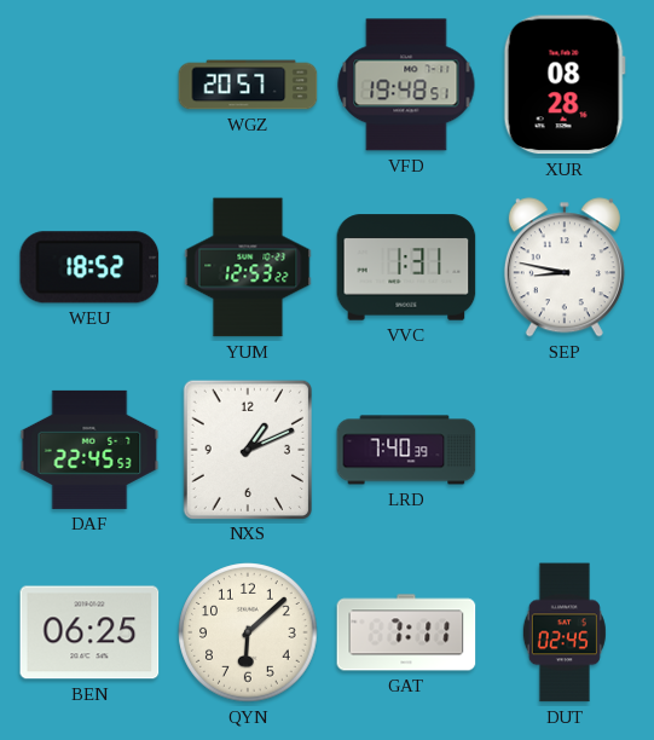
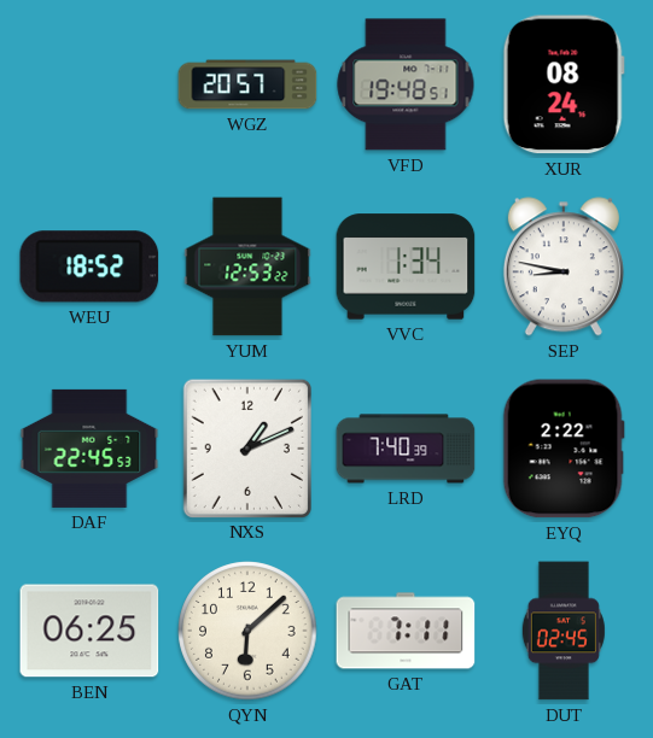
XUR: 08:28 -> 08:24 (564, 84)
VVC: 1:31 -> 1:34 (406, 266)
EYQ: none -> 2:22 (564, 449)
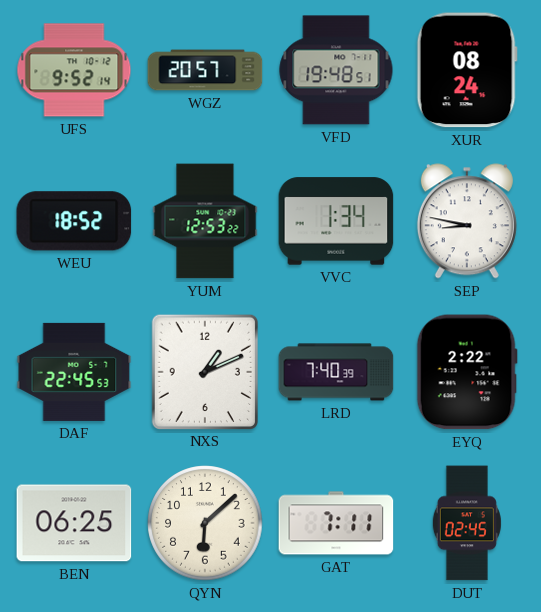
UFS: none -> 9:52 (74, 70)
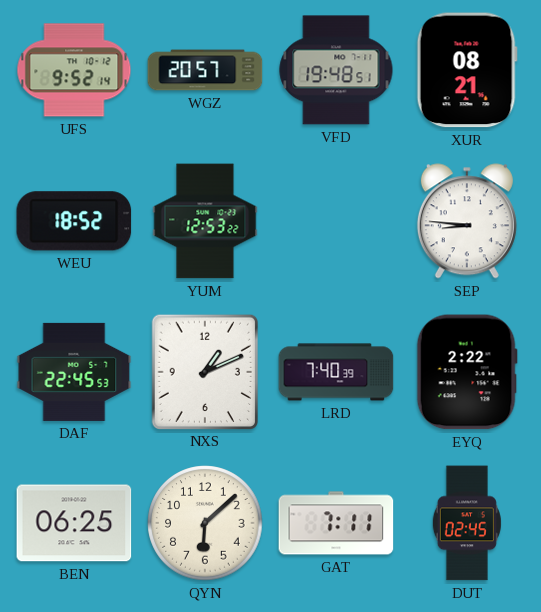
XUR: 08:24 -> 08:21 (467, 70)
VVC: 1:34 -> none (336, 221)
SEP: 8:47 -> 8:46 (467, 221)
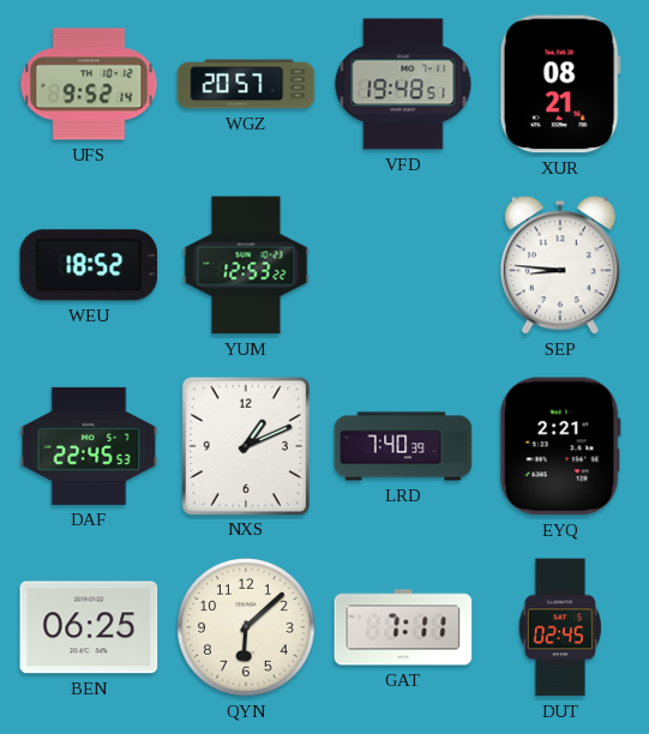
EYQ: 2:22 -> 2:21 (560, 446)
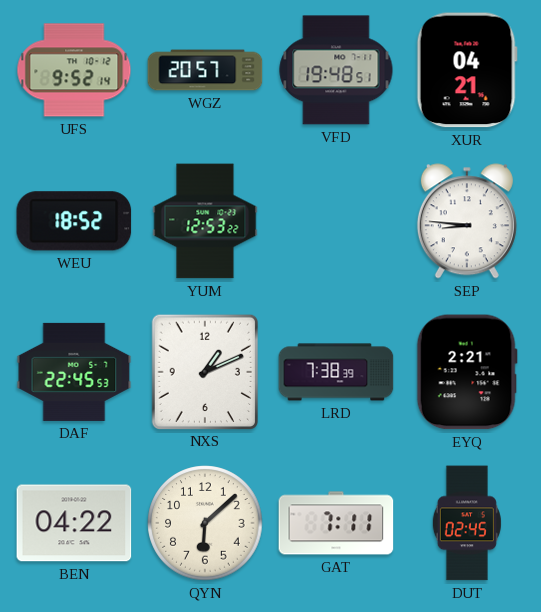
XUR: 08:21 -> 04:21 (467, 70)
LRD: 7:40 -> 7:38 (336, 372)
BEN: 06:25 -> 04:22 (74, 523)
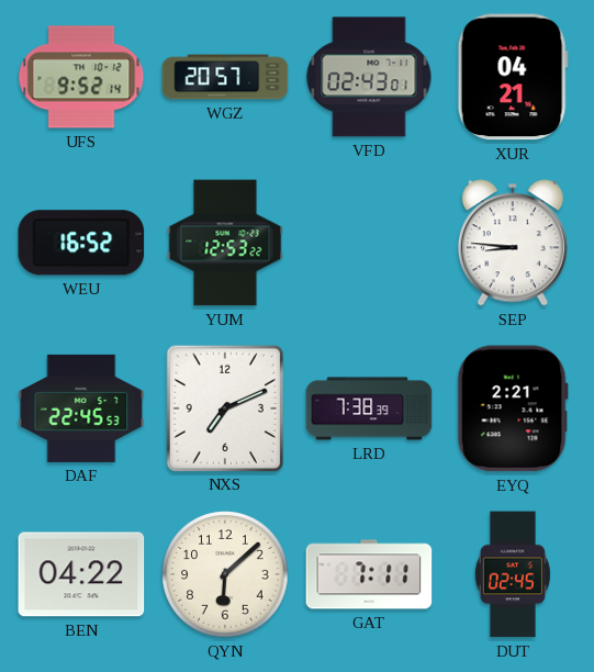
VFD: 19:48 -> 02:43 (369, 77)
WEU: 18:52 -> 16:52 (81, 243)
NXS: 1:11 -> 7:11 (224, 407)
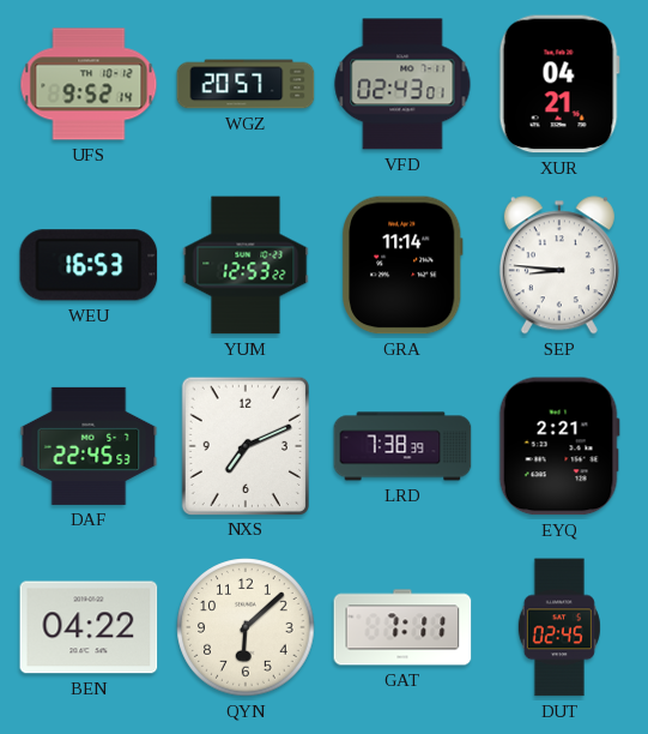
WEU: 16:52 -> 16:53 (89, 265)
GRA: none -> 11:14 (404, 265)
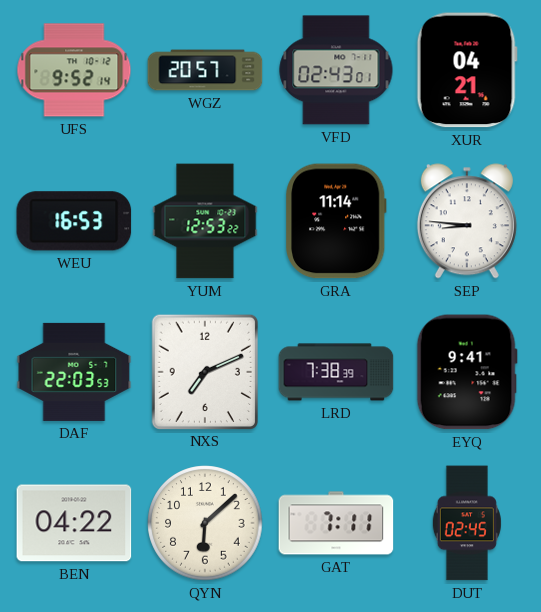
DAF: 22:45 -> 22:03 (74, 372)
EYQ: 2:21 -> 9:41 (467, 372)
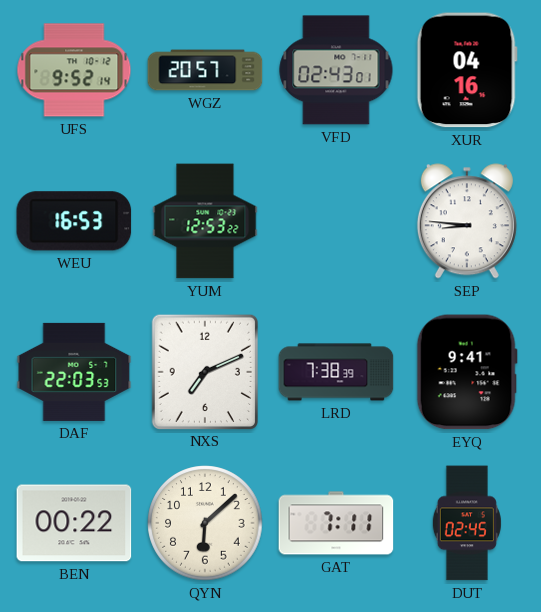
XUR: 04:21 -> 04:16 (467, 70)
GRA: 11:14 -> none (337, 221)
BEN: 04:22 -> 00:22 (74, 523)
